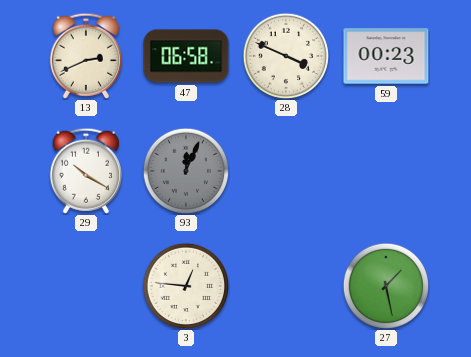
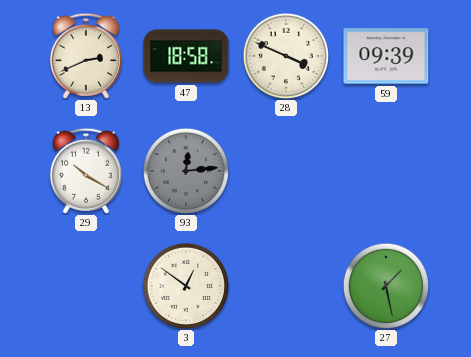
47: 06:58 -> 18:58 (186, 56)
59: 00:23 -> 09:39 (386, 56)
93: 12:04 -> 12:14 (185, 170)
3: 12:46 -> 12:51 (185, 285)
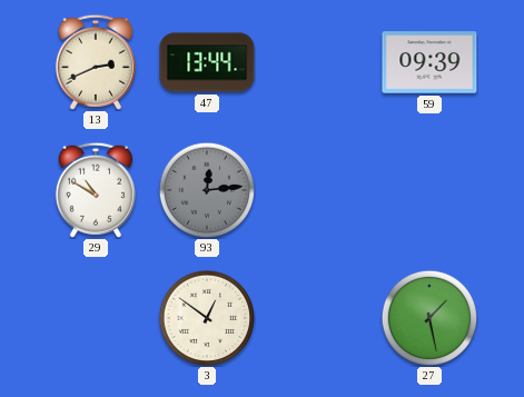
47: 18:58 -> 13:44 (207, 62)
28: 3:49 -> none (285, 55)
29: 10:20 -> 10:50 (96, 190)
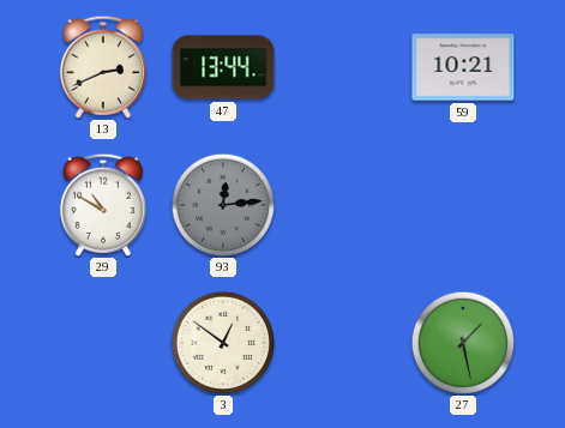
59: 09:39 -> 10:21 (463, 67)
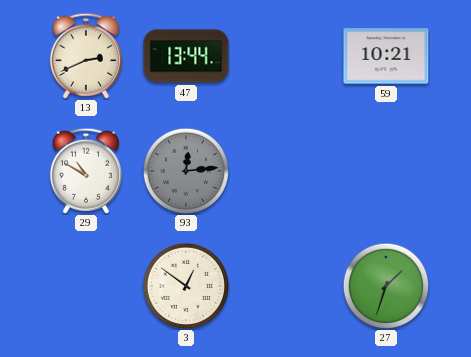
27: 1:28 -> 1:33 (385, 285)
